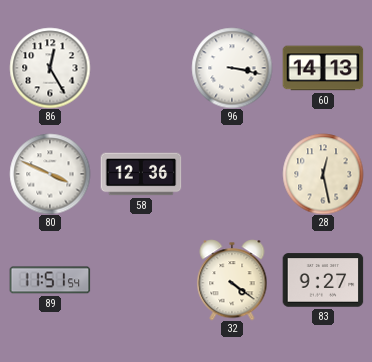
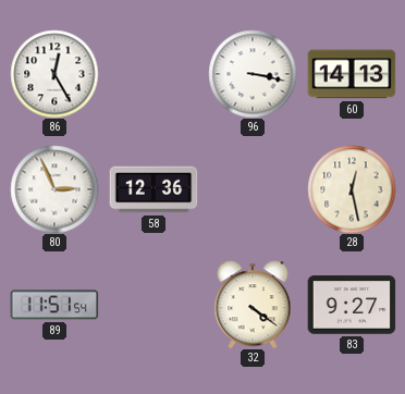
80: 3:49 -> 2:56 (54, 189)
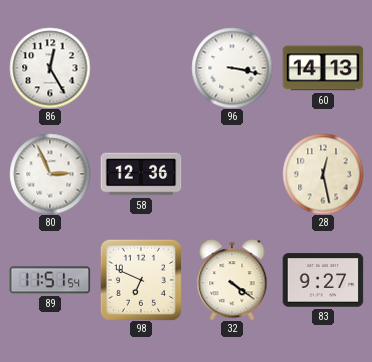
98: none -> 6:49 (141, 280)
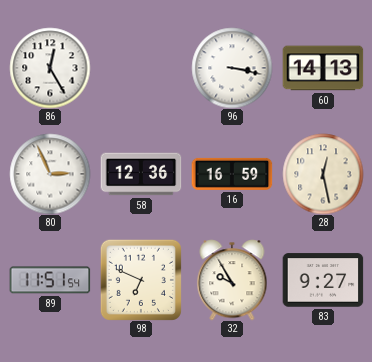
16: none -> 16:59 (232, 174)
32: 4:21 -> 9:55 (232, 280)
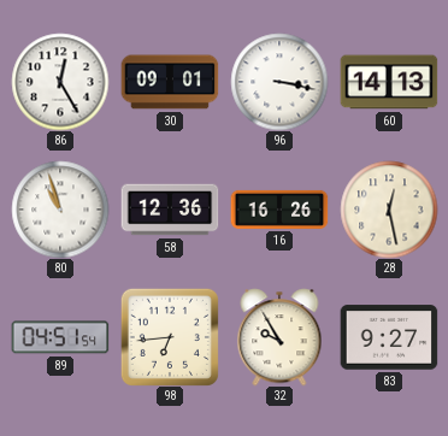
30: none -> 09:01 (170, 82)
80: 2:56 -> 10:57 (60, 210)
16: 16:59 -> 16:26 (279, 210)
89: 11:51 -> 04:51 (60, 337)
98: 6:49 -> 6:44 (170, 337)
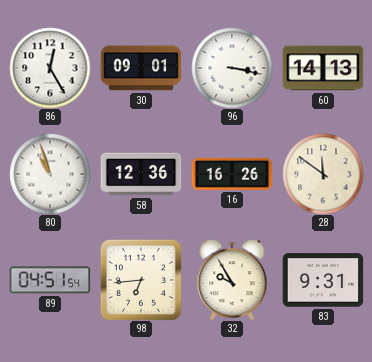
28: 12:28 -> 11:51 (323, 174)
83: 9:27 -> 9:31 (323, 280)
